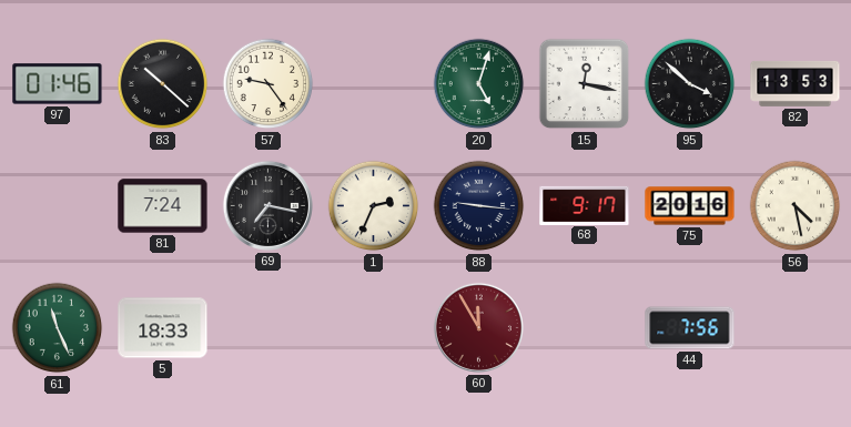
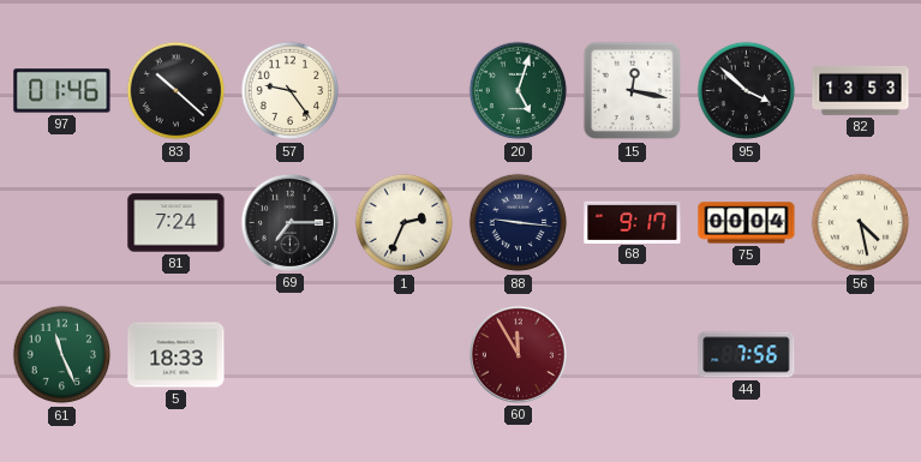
69: 7:17 -> 7:15 (289, 222)
75: 20:16 -> 00:04 (747, 223)
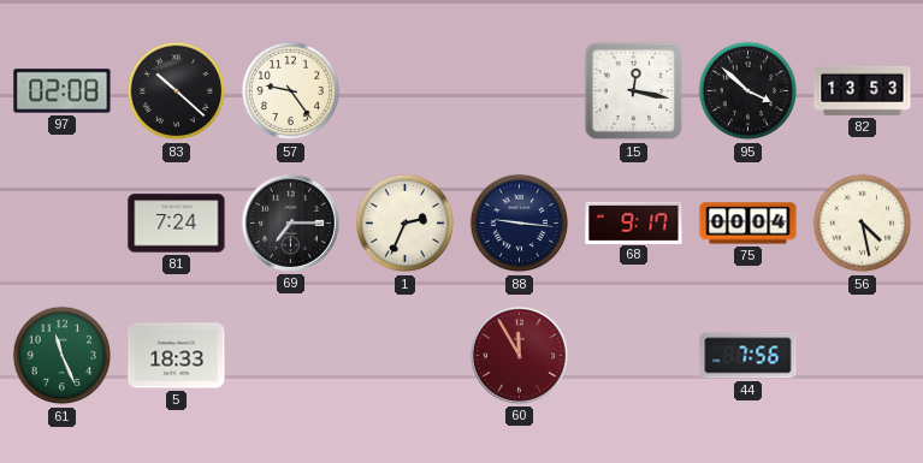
97: 01:46 -> 02:08 (63, 91)
20: 5:03 -> none (519, 91)
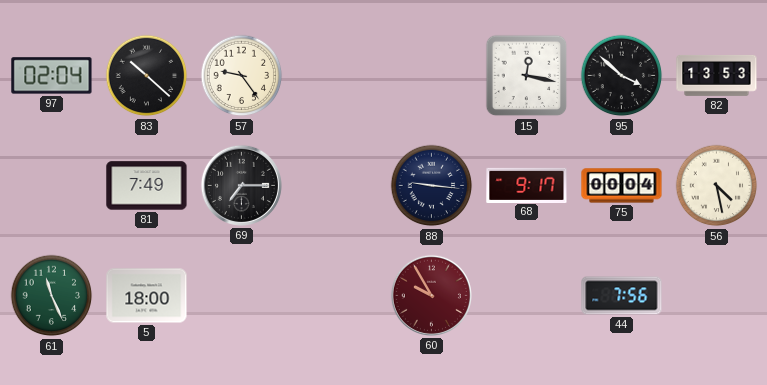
97: 02:08 -> 02:04 (52, 76)
81: 7:24 -> 7:49 (147, 186)
1: 2:34 -> none (406, 224)
5: 18:33 -> 18:00 (147, 296)
60: 11:55 -> 9:55 (431, 295)
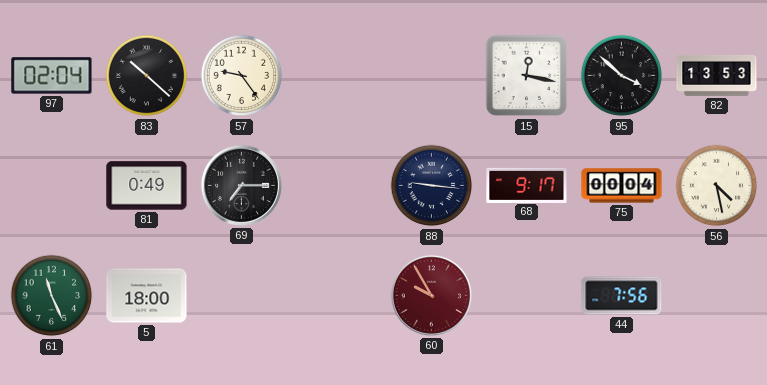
81: 7:49 -> 0:49 (147, 186)
